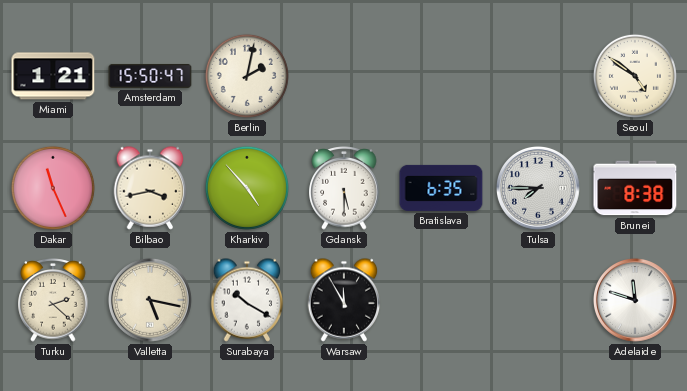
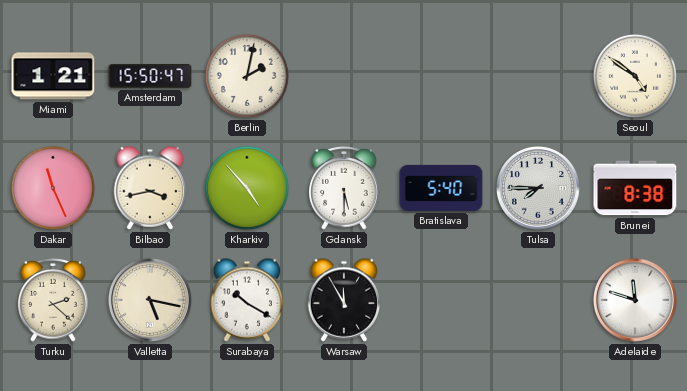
Bratislava: 6:35 -> 5:40 (441, 188)
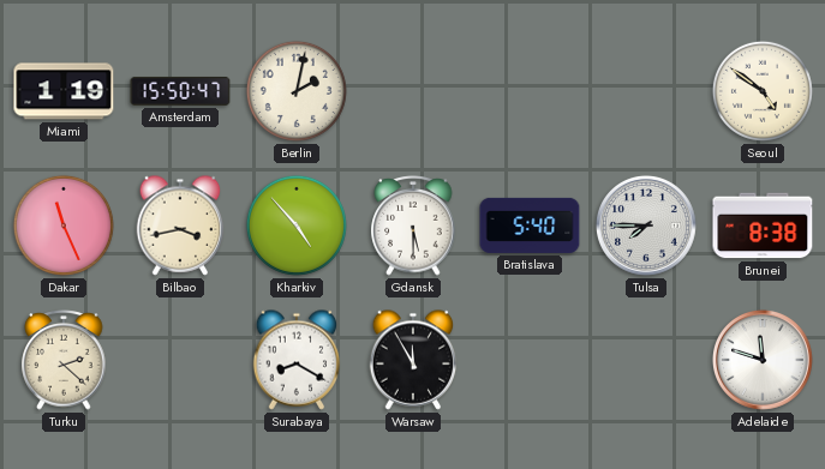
Miami: 1:21 -> 1:19 (64, 91)
Valletta: 5:17 -> none (150, 300)
Surabaya: 10:20 -> 8:20 (297, 360)
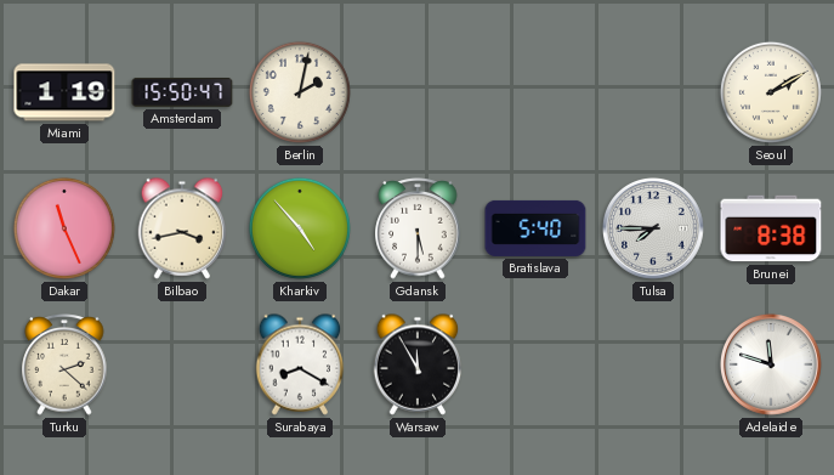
Seoul: 4:51 -> 2:10 (771, 92)
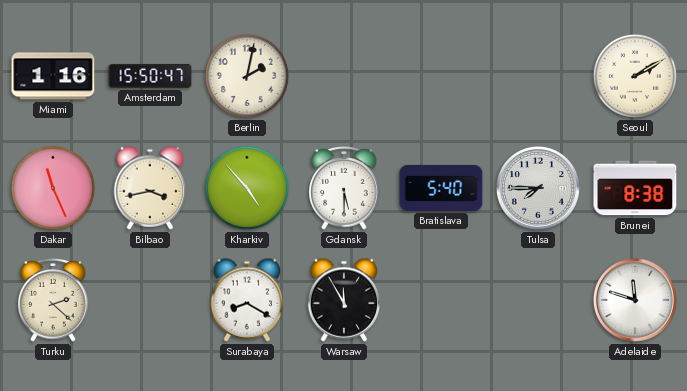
Miami: 1:19 -> 1:16 (53, 76)
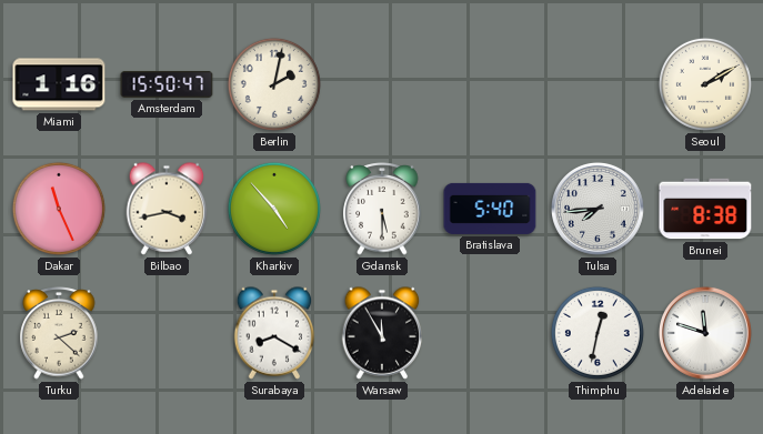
Tulsa: 7:45 -> 7:44 (598, 209)
Thimphu: none -> 12:32 (598, 333)
